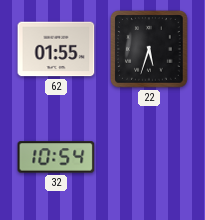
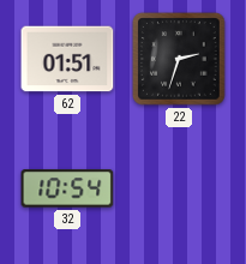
62: 01:55 -> 01:51 (67, 59)
22: 5:33 -> 2:33 (179, 59)
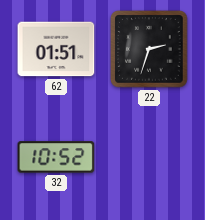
32: 10:54 -> 10:52 (56, 157)
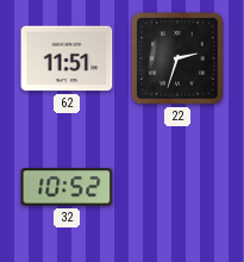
62: 01:51 -> 11:51 (67, 58)
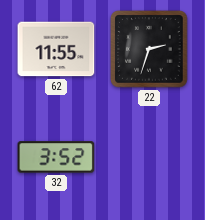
62: 11:51 -> 11:55 (56, 49)
32: 10:52 -> 3:52 (56, 157)
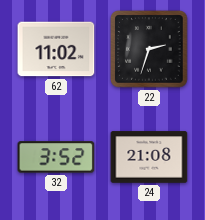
62: 11:55 -> 11:02 (56, 49)
24: none -> 21:08 (149, 157)
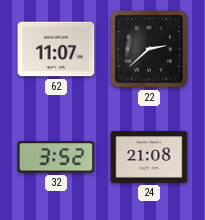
62: 11:02 -> 11:07 (56, 49)
22: 2:33 -> 2:38 (149, 49)
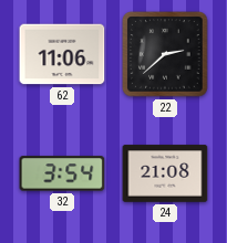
62: 11:07 -> 11:06 (62, 54)
32: 3:52 -> 3:54 (62, 173)
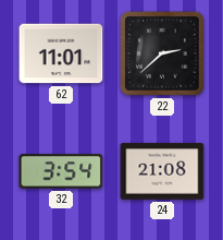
62: 11:06 -> 11:01 (61, 53)
